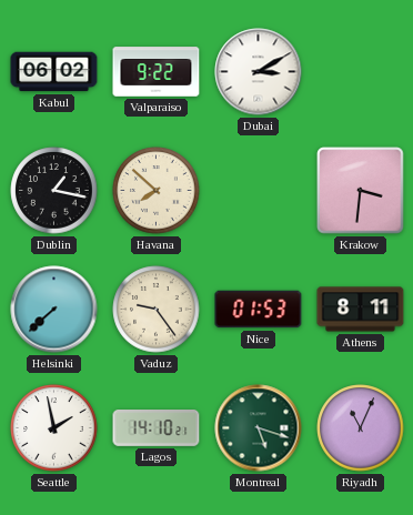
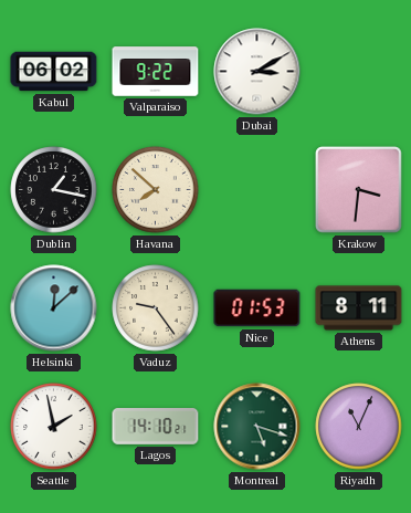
Helsinki: 7:38 -> 12:08 (54, 308)
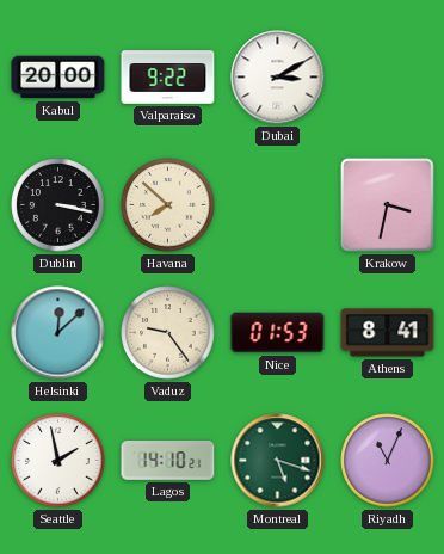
Kabul: 06:02 -> 20:00 (58, 78)
Dublin: 1:17 -> 3:17 (58, 205)
Krakow: 3:31 -> 3:32 (388, 205)
Athens: 8:11 -> 8:41 (388, 333)
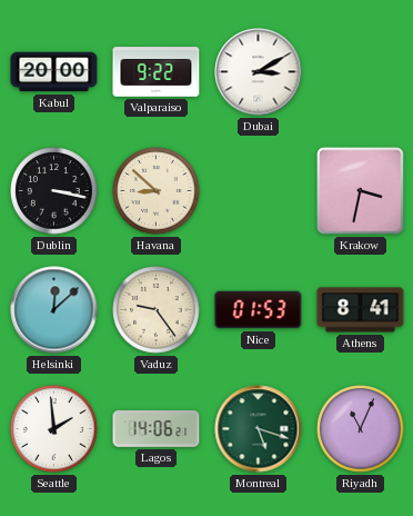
Havana: 7:52 -> 8:52 (157, 191)
Seattle: 1:58 -> 1:59 (54, 429)
Lagos: 14:10 -> 14:06 (157, 429)
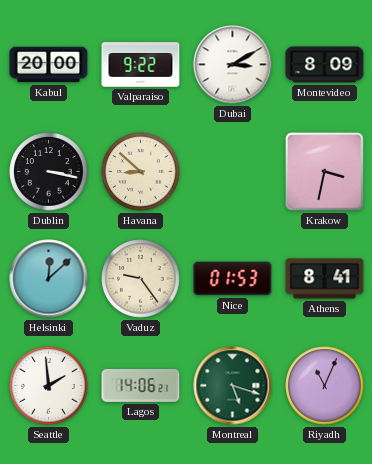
Montevideo: none -> 8:09 (325, 65)
